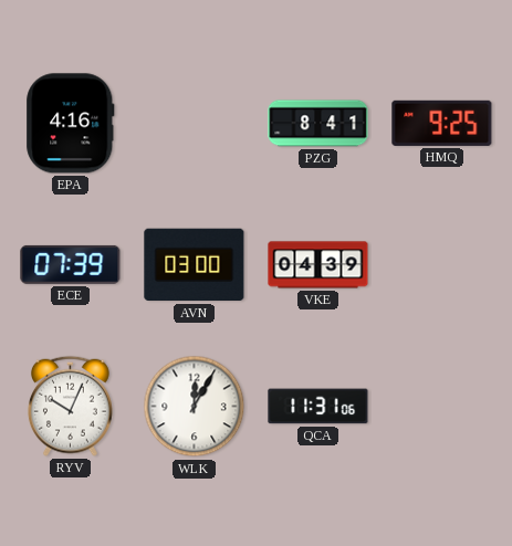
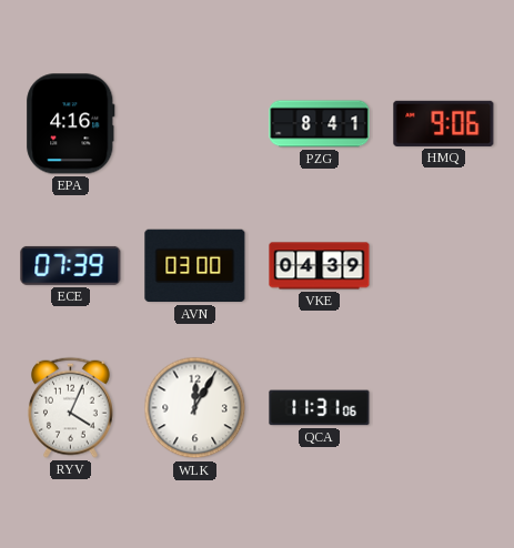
HMQ: 9:25 -> 9:06 (444, 123)
RYV: 10:04 -> 4:04 (70, 407)
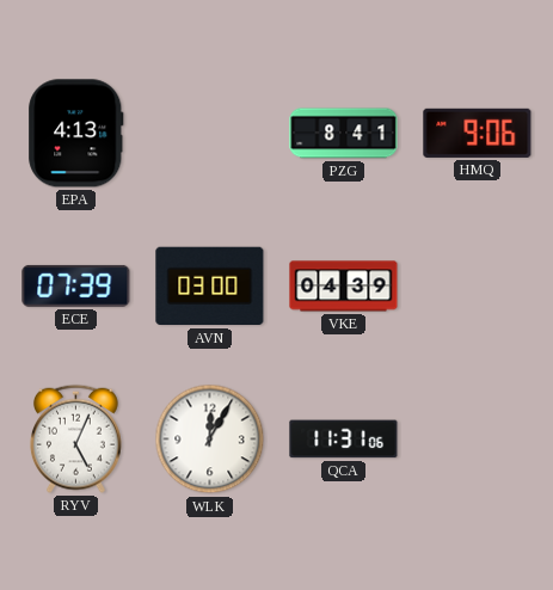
EPA: 4:16 -> 4:13 (76, 134)
RYV: 4:04 -> 5:04 (75, 438)
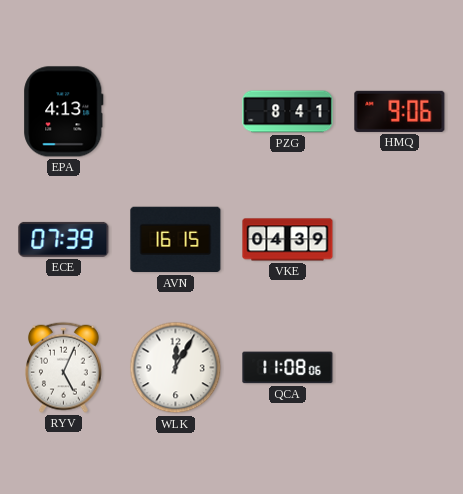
AVN: 03:00 -> 16:15 (176, 240)
QCA: 11:31 -> 11:08 (288, 368)
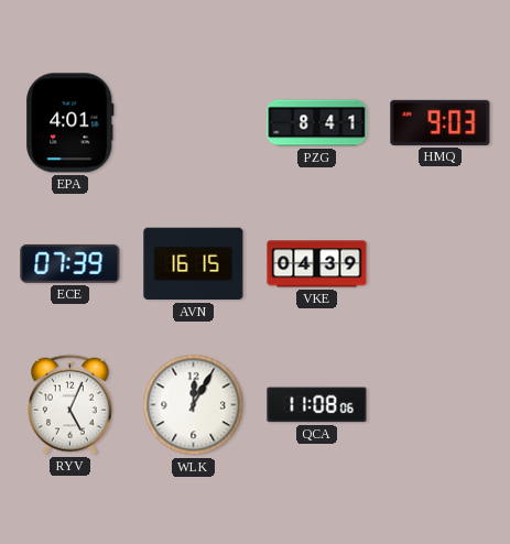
EPA: 4:13 -> 4:01 (70, 123)
HMQ: 9:06 -> 9:03 (441, 122)
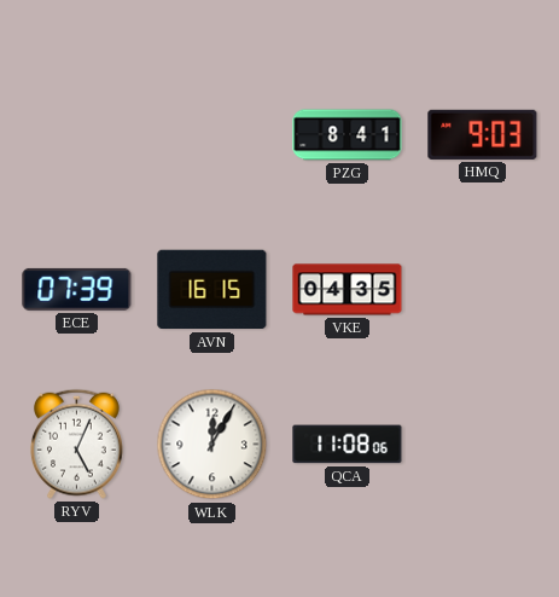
EPA: 4:01 -> none (70, 123)
VKE: 04:39 -> 04:35 (348, 290)
